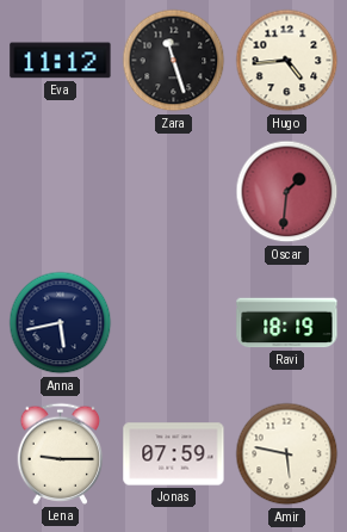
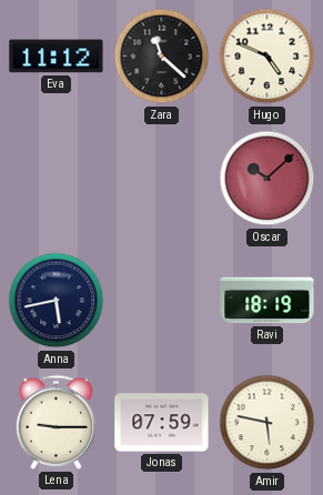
Zara: 11:27 -> 11:22 (162, 57)
Hugo: 4:44 -> 4:49 (268, 57)
Oscar: 1:31 -> 10:08 (268, 179)
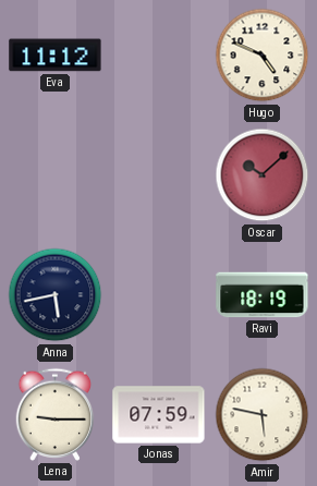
Zara: 11:22 -> none (162, 57)
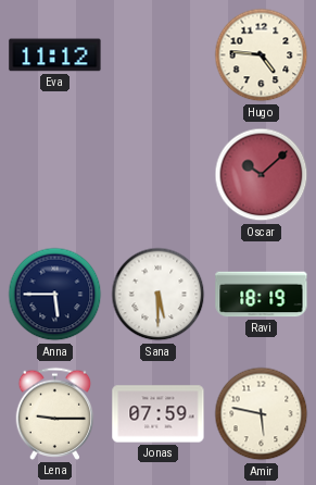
Hugo: 4:49 -> 4:46 (262, 55)
Anna: 5:43 -> 5:45 (55, 295)
Sana: none -> 5:30 (159, 295)
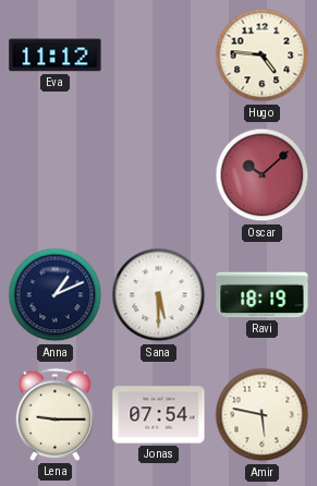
Anna: 5:45 -> 1:11 (56, 295)
Jonas: 07:59 -> 07:54 (159, 415)
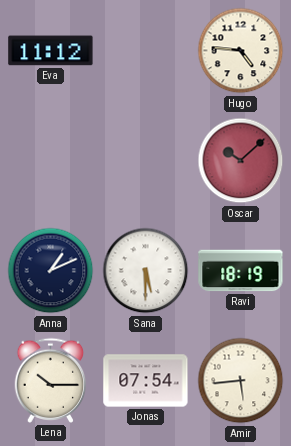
Lena: 9:15 -> 10:15 (51, 380)
Amir: 5:47 -> 5:44 (241, 381)
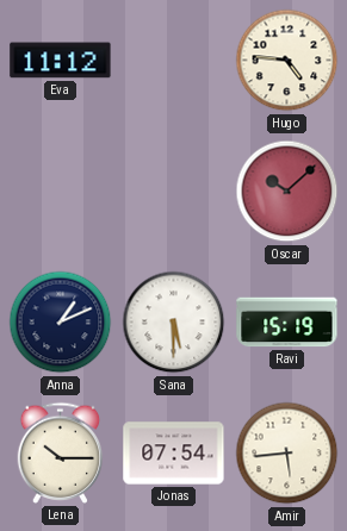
Ravi: 18:19 -> 15:19 (287, 323)
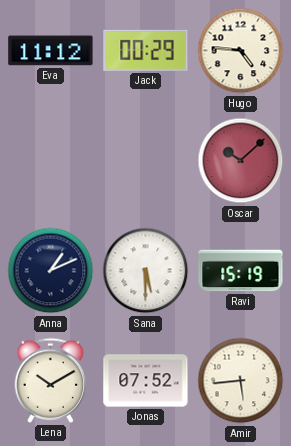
Jack: none -> 00:29 (146, 50)
Lena: 10:15 -> 10:10 (51, 380)
Jonas: 07:54 -> 07:52 (146, 381)
